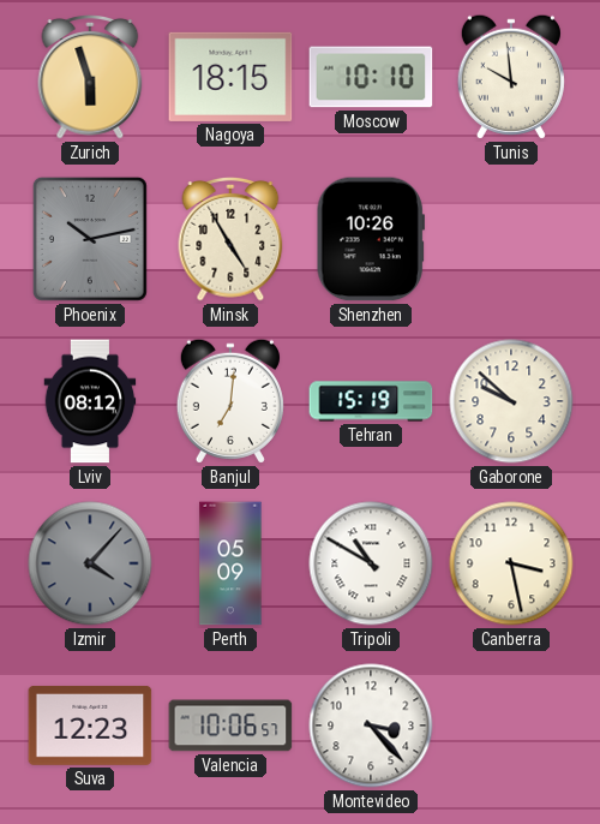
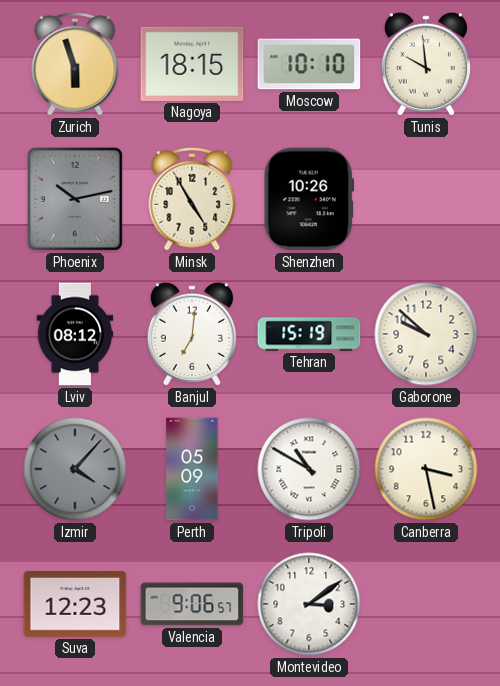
Valencia: 10:06 -> 9:06 (192, 604)
Montevideo: 3:23 -> 3:09 (309, 604)
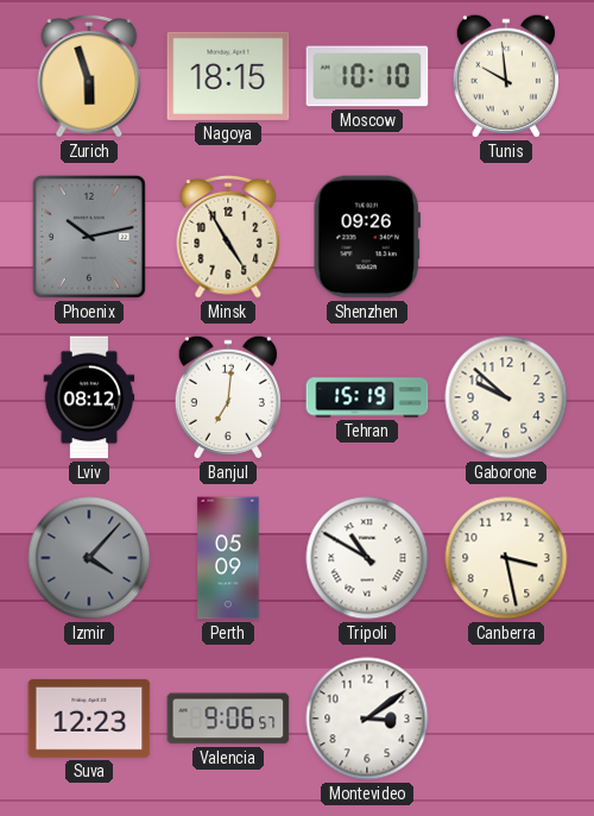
Shenzhen: 10:26 -> 09:26 (367, 237)
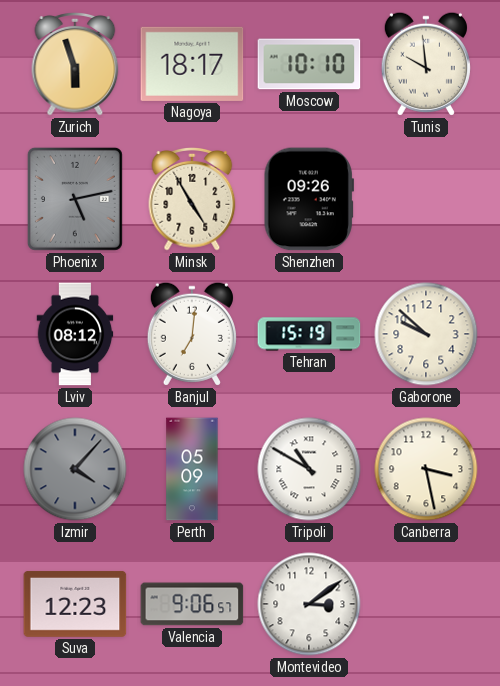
Nagoya: 18:15 -> 18:17 (192, 64)
Phoenix: 10:13 -> 5:13 (75, 199)
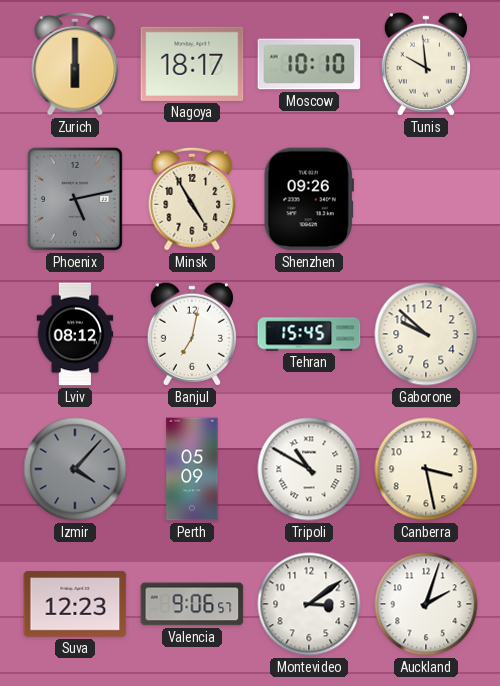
Zurich: 5:57 -> 6:00 (75, 65)
Banjul: 7:01 -> 7:02 (192, 334)
Tehran: 15:19 -> 15:45 (309, 334)
Auckland: none -> 2:03 (426, 604)
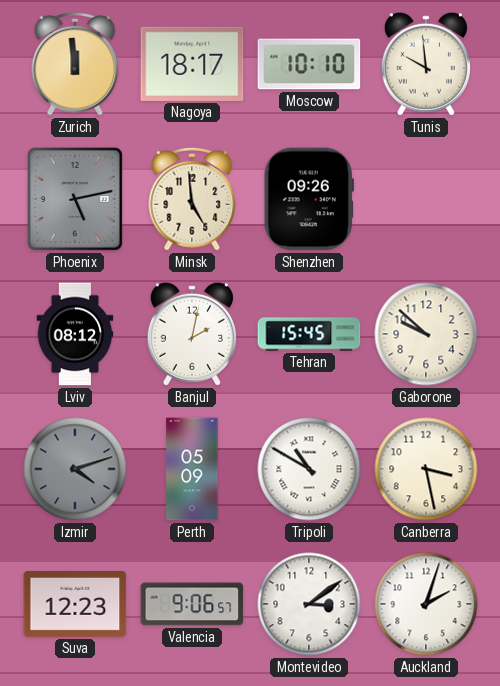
Zurich: 6:00 -> 11:59 (75, 65)
Minsk: 4:55 -> 4:59 (192, 200)
Banjul: 7:02 -> 2:02 (192, 334)
Izmir: 4:07 -> 4:12 (75, 469)
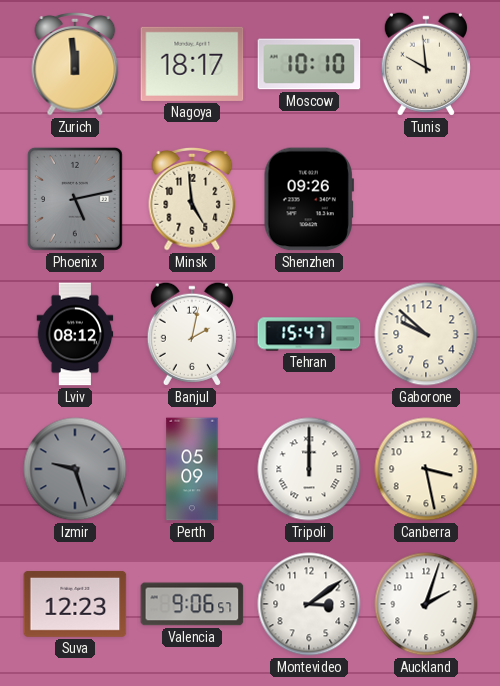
Tehran: 15:45 -> 15:47 (309, 334)
Izmir: 4:12 -> 9:27 (75, 469)
Tripoli: 10:50 -> 12:00 (309, 469)
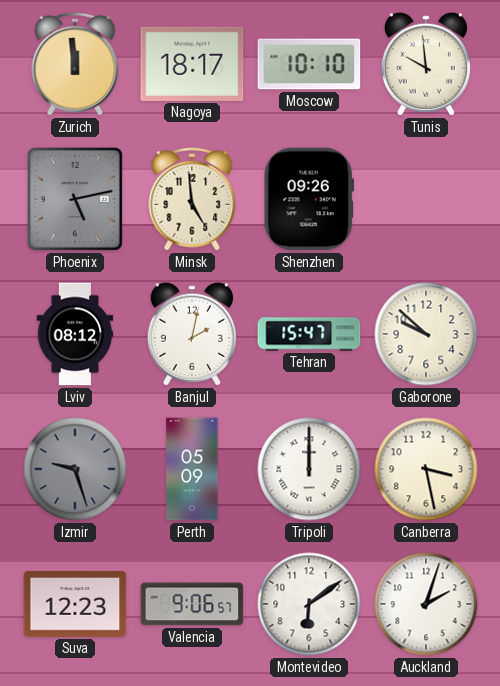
Montevideo: 3:09 -> 6:09 (309, 604)
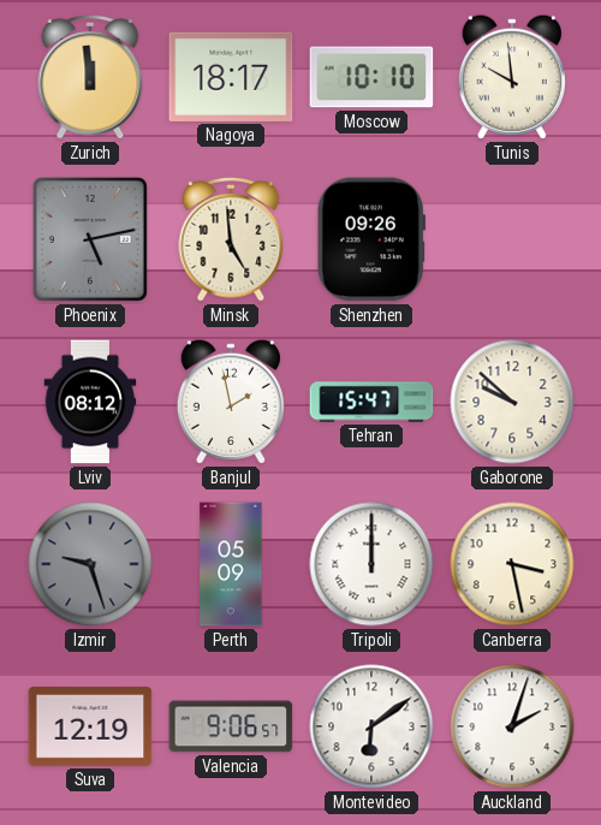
Banjul: 2:02 -> 1:58 (231, 402)
Suva: 12:23 -> 12:19 (90, 726)
